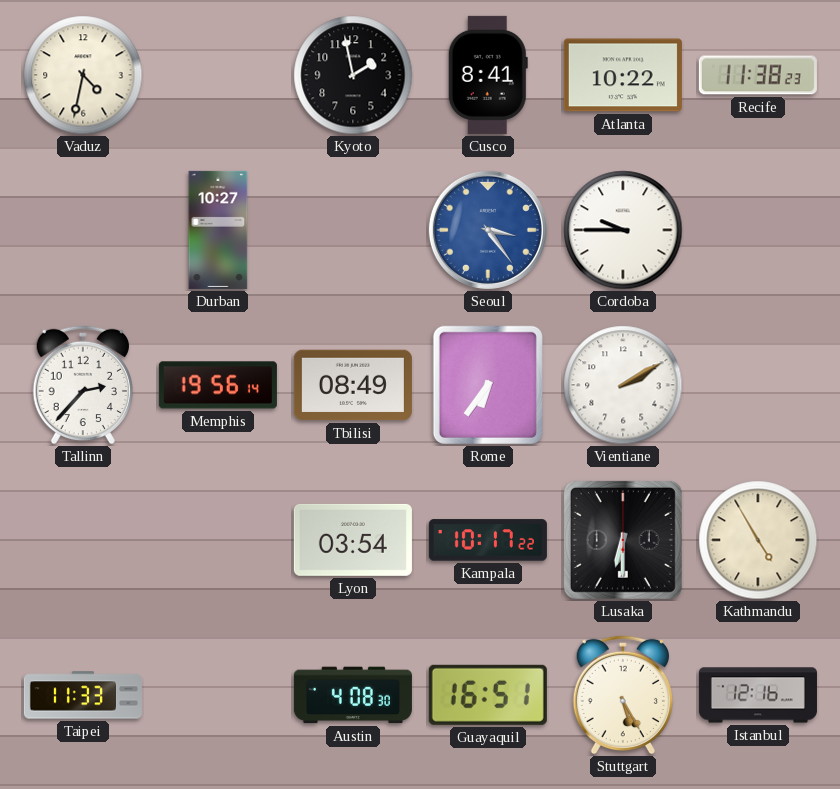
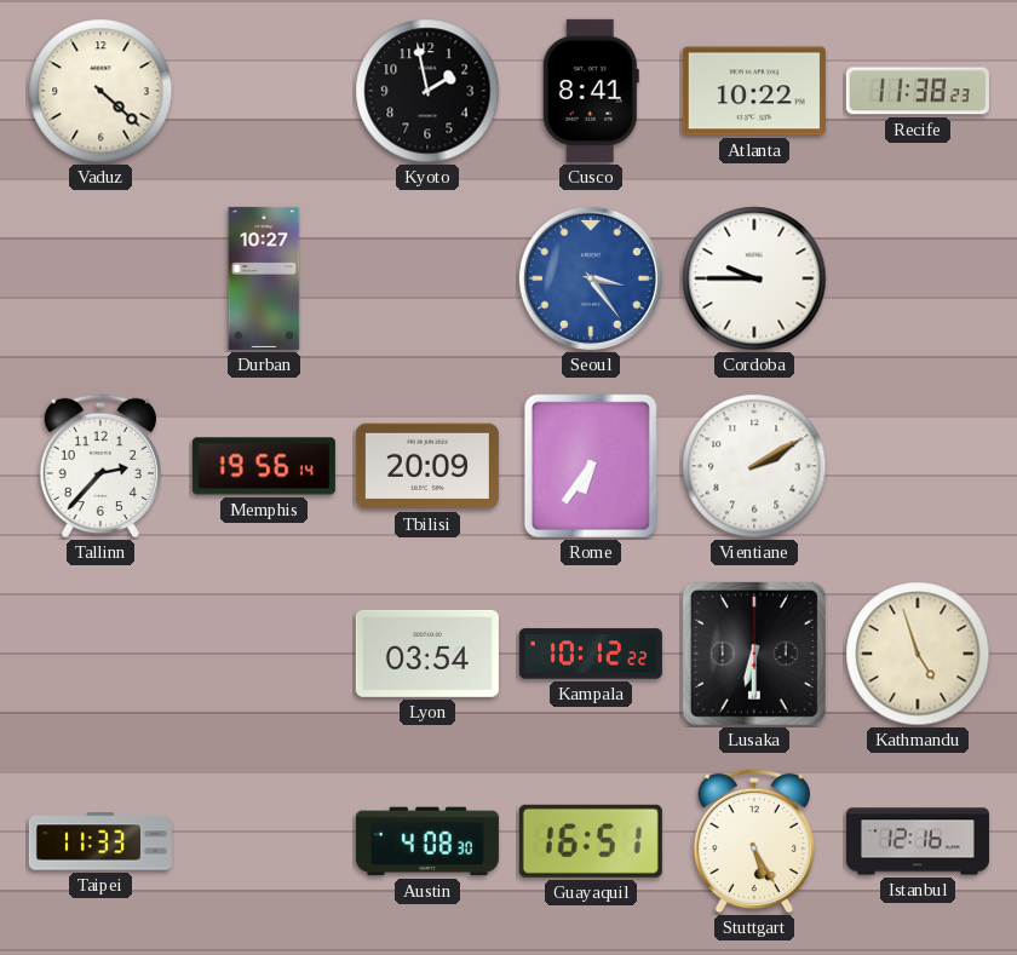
Vaduz: 4:32 -> 4:22 (100, 91)
Tbilisi: 08:49 -> 20:09 (427, 466)
Kampala: 10:17 -> 10:12 (591, 654)
Kathmandu: 4:55 -> 4:57 (918, 654)
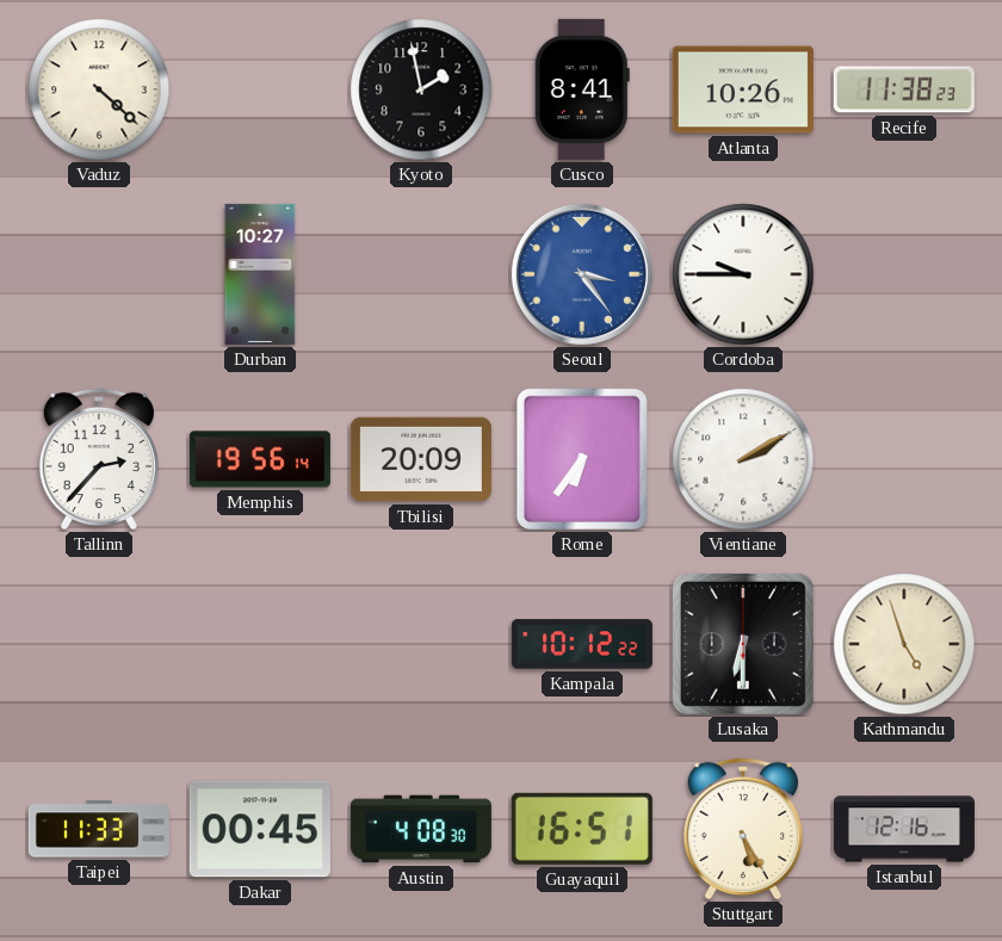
Atlanta: 10:22 -> 10:26 (743, 89)
Lyon: 03:54 -> none (427, 654)
Dakar: none -> 00:45 (260, 829)
